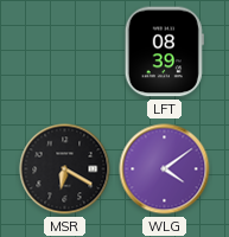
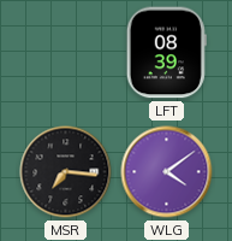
MSR: 6:20 -> 7:16 (66, 172)
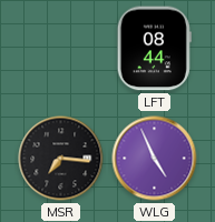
LFT: 08:39 -> 08:44 (154, 49)
WLG: 4:09 -> 4:56 (155, 159)
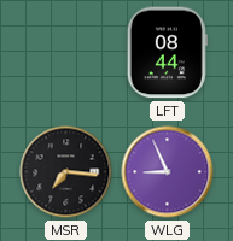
WLG: 4:56 -> 8:56 (168, 172)
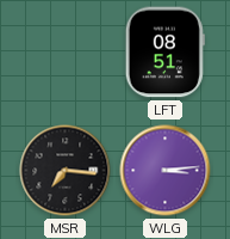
LFT: 08:44 -> 08:51 (164, 53)
WLG: 8:56 -> 3:14 (166, 171)
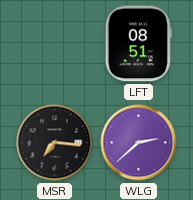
WLG: 3:14 -> 2:38 (139, 143)
